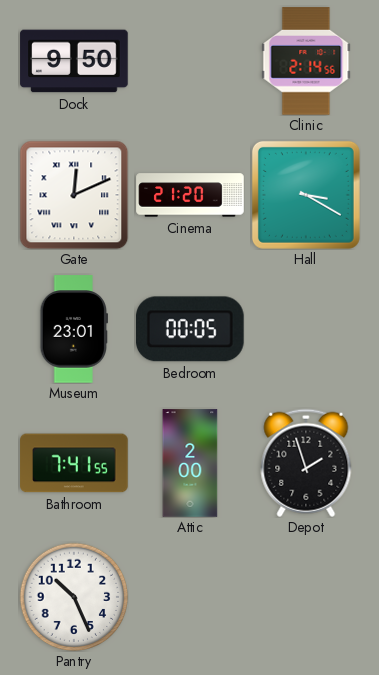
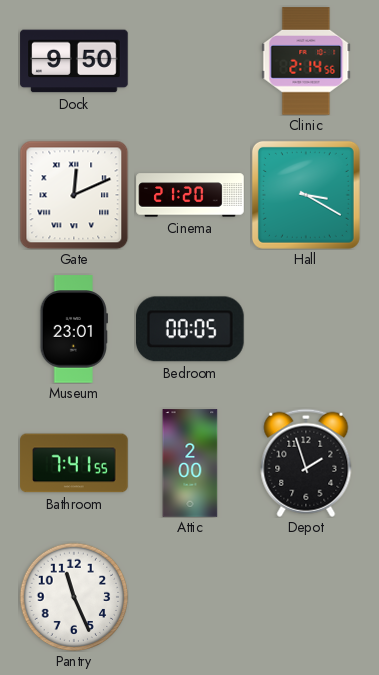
Pantry: 10:26 -> 11:26 (74, 597)
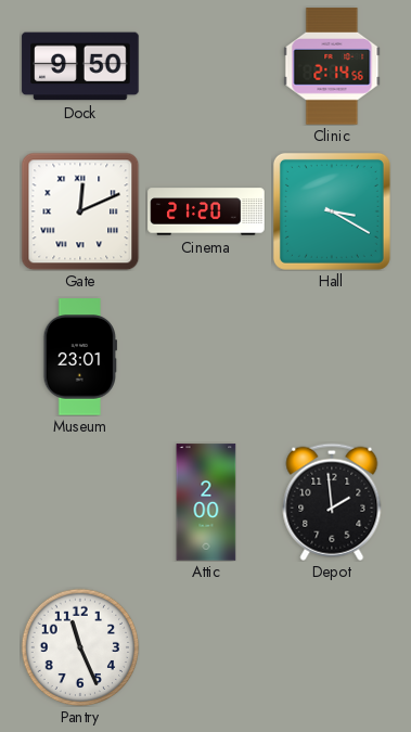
Bedroom: 00:05 -> none (191, 329)
Bathroom: 7:41 -> none (74, 463)
Depot: 1:57 -> 1:59 (332, 502)
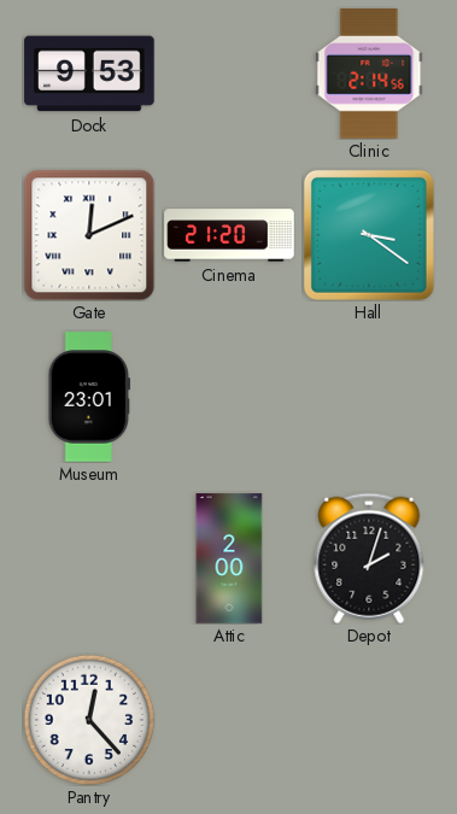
Dock: 9:50 -> 9:53 (89, 74)
Hall: 3:20 -> 3:21 (369, 235)
Depot: 1:59 -> 2:03 (369, 558)
Pantry: 11:26 -> 12:23 (89, 720)
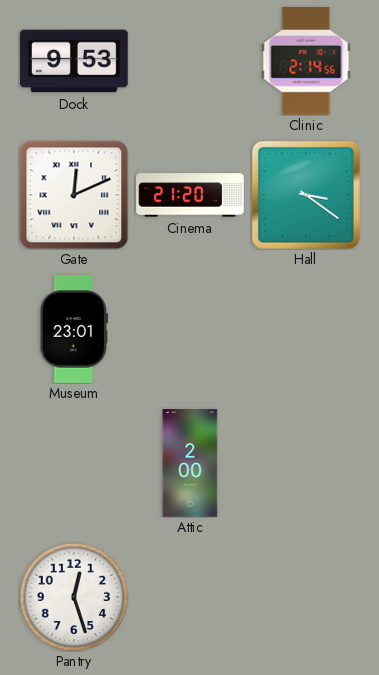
Depot: 2:03 -> none (369, 558)
Pantry: 12:23 -> 12:27 (74, 597)
